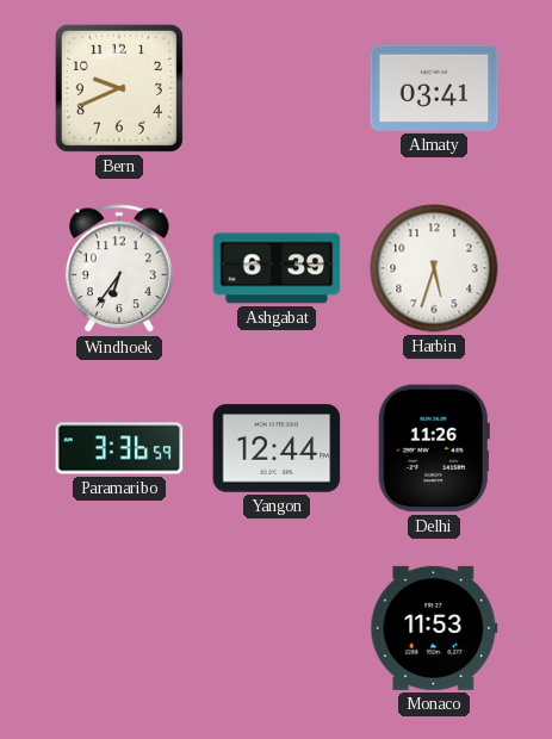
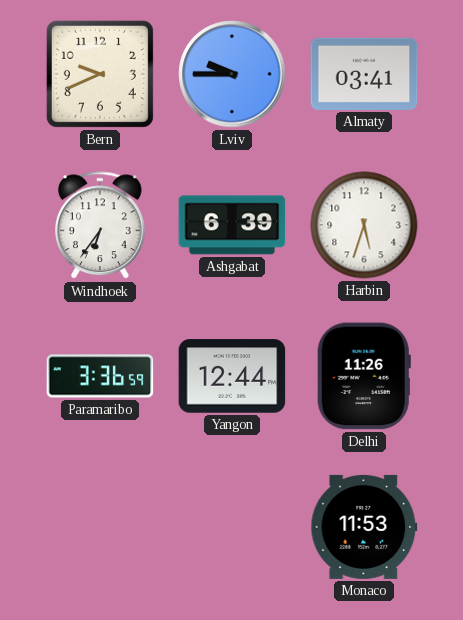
Lviv: none -> 9:45 (232, 74)
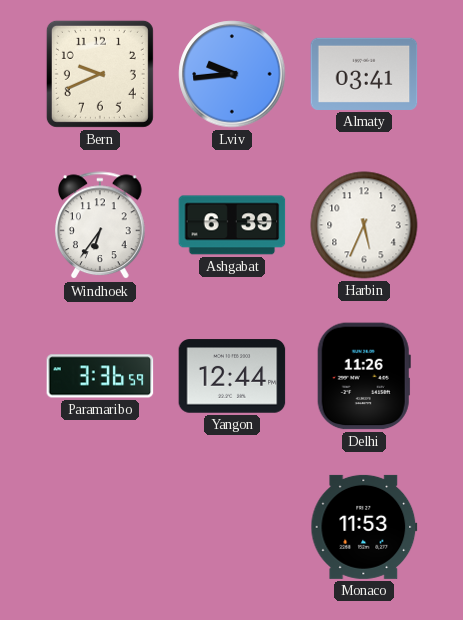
Lviv: 9:45 -> 9:44 (232, 74)
Harbin: 5:33 -> 5:34 (364, 225)
